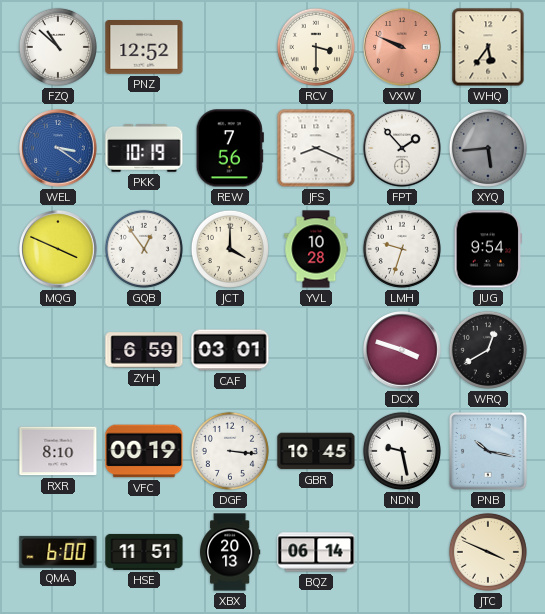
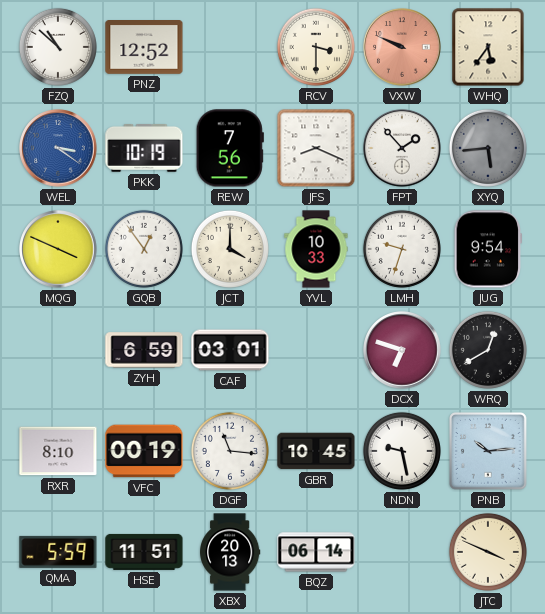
YVL: 10:28 -> 10:33 (316, 249)
DCX: 3:48 -> 6:48 (402, 350)
DGF: 3:16 -> 11:16 (230, 451)
PNB: 10:17 -> 10:14 (489, 452)
QMA: 6:00 -> 5:59 (58, 552)
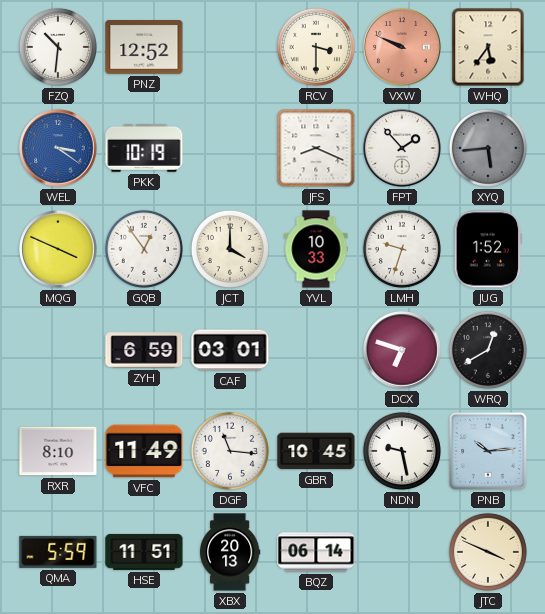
FZQ: 10:52 -> 10:31 (58, 47)
REW: 7:56 -> none (230, 148)
JUG: 9:54 -> 1:52 (488, 249)
VFC: 00:19 -> 11:49 (144, 451)
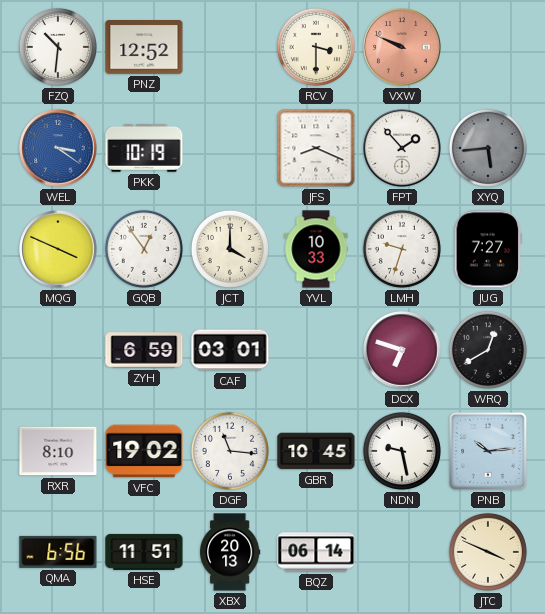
WHQ: 5:36 -> none (488, 47)
JUG: 1:52 -> 7:27 (488, 249)
VFC: 11:49 -> 19:02 (144, 451)
QMA: 5:59 -> 6:56 (58, 552)
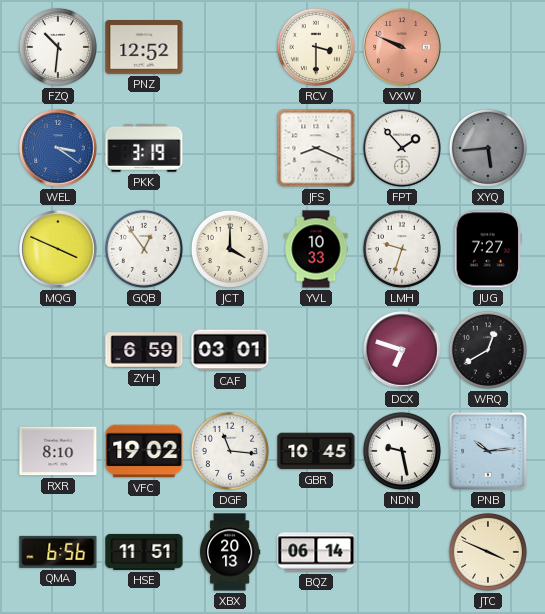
PKK: 10:19 -> 3:19 (144, 148)
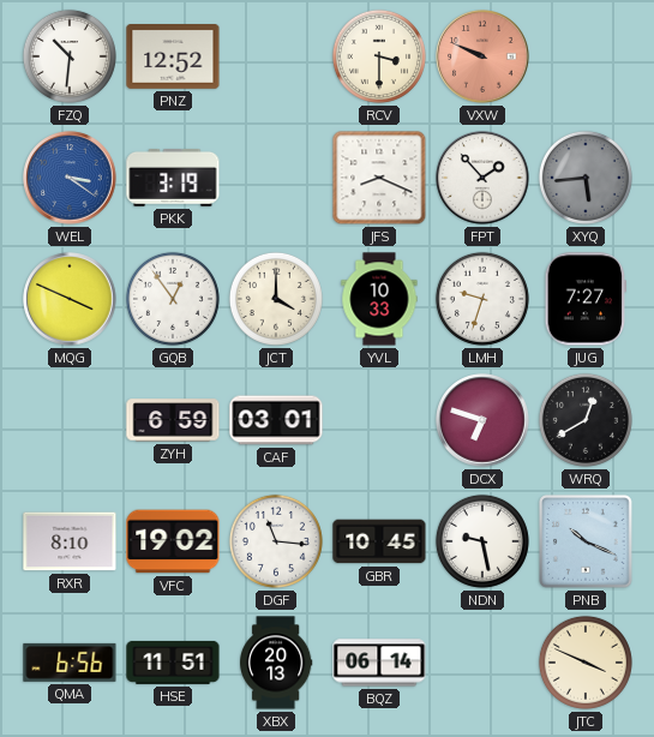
PNB: 10:14 -> 10:19 (587, 543)
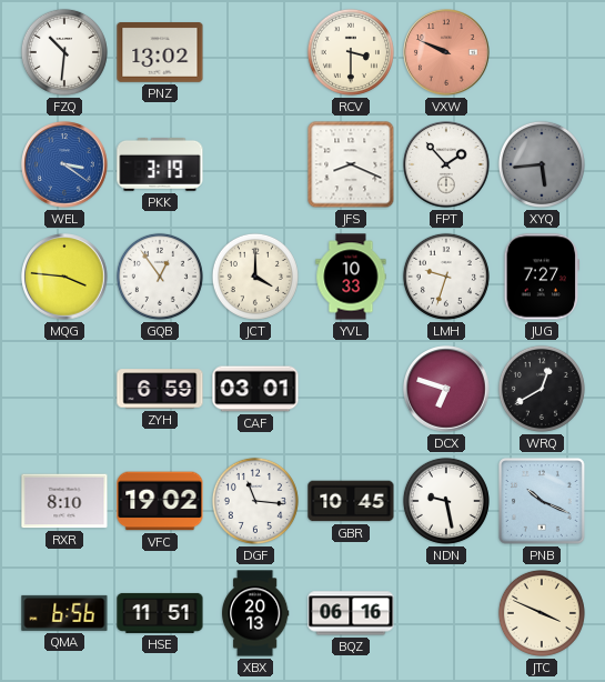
PNZ: 12:52 -> 13:02 (160, 53)
MQG: 3:49 -> 3:46 (64, 277)
BQZ: 06:14 -> 06:16 (351, 613)
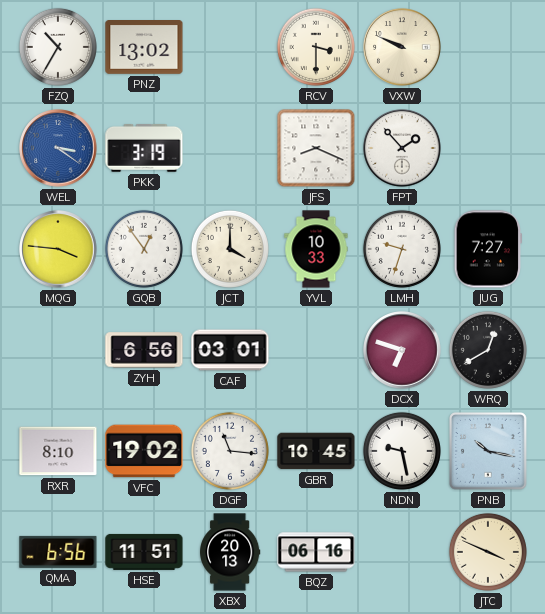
FZQ: 10:31 -> 10:35 (58, 47)
VXW dial: salmon -> cream (402, 47)
XYQ: 5:44 -> none (542, 164)
ZYH: 6:59 -> 6:56 (144, 350)
PNB: 10:19 -> 10:17 (489, 452)
